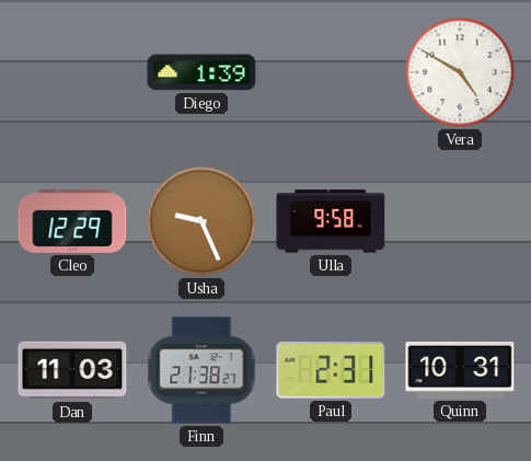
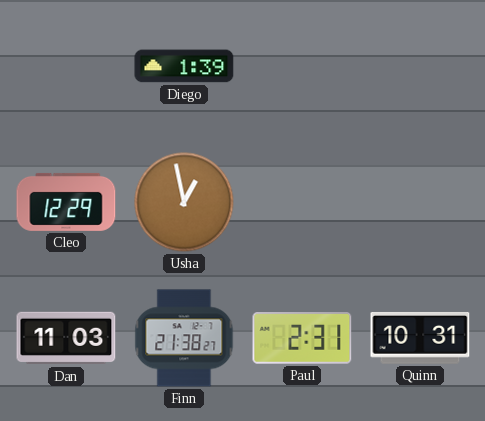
Vera: 4:50 -> none (460, 72)
Usha: 9:26 -> 12:58 (184, 202)
Ulla: 9:58 -> none (331, 221)
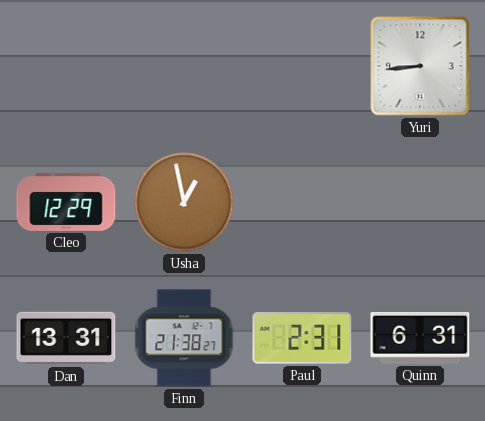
Diego: 1:39 -> none (184, 66)
Yuri: none -> 8:44 (420, 66)
Dan: 11:03 -> 13:31 (66, 338)
Quinn: 10:31 -> 6:31 (420, 338)
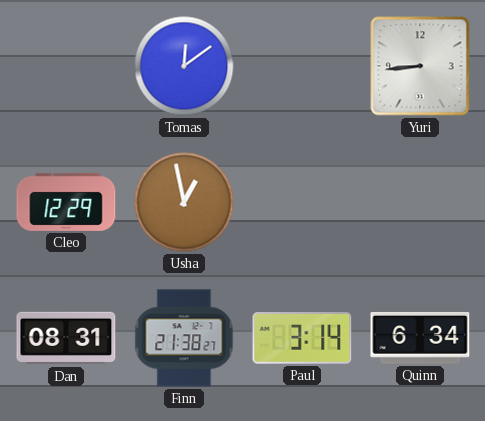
Tomas: none -> 12:09 (184, 66)
Dan: 13:31 -> 08:31 (66, 338)
Paul: 2:31 -> 3:14 (302, 338)
Quinn: 6:31 -> 6:34 (420, 338)
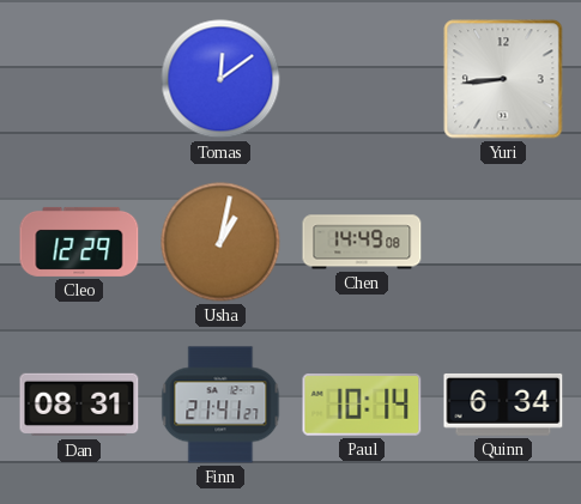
Usha: 12:58 -> 1:02 (220, 242)
Chen: none -> 14:49 (362, 242)
Finn: 21:38 -> 21:41 (220, 405)
Paul: 3:14 -> 10:14 (362, 405)
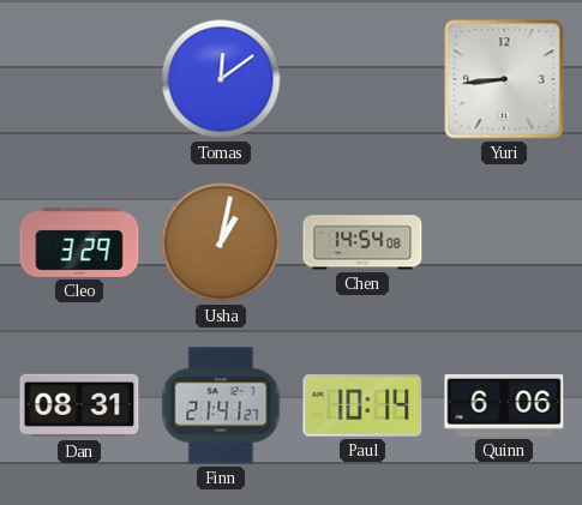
Cleo: 12:29 -> 3:29 (79, 242)
Chen: 14:49 -> 14:54 (362, 242)
Quinn: 6:34 -> 6:06 (504, 405)
